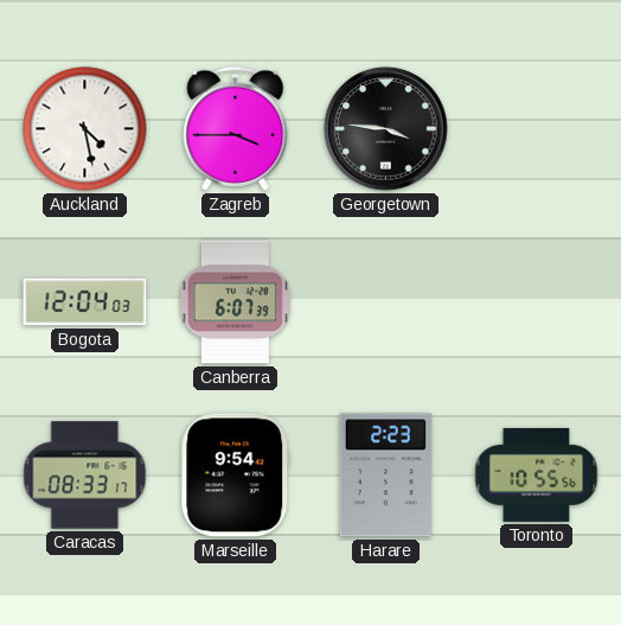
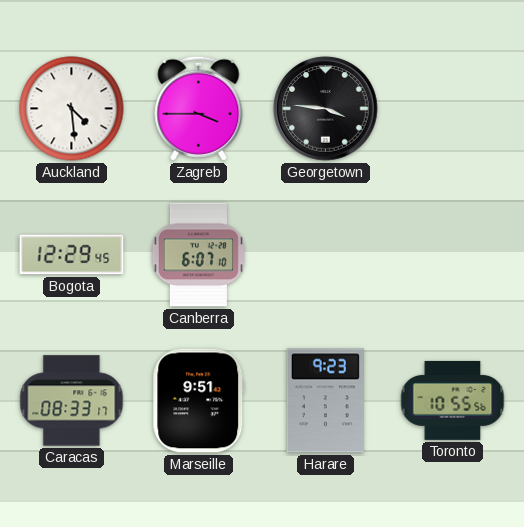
Auckland: 4:28 -> 4:29 (72, 109)
Bogota: 12:04 -> 12:29 (72, 255)
Canberra: 6:07:39 -> 6:07:10 (198, 255)
Marseille: 9:54 -> 9:51 (199, 401)
Harare: 2:23 -> 9:23 (325, 401)
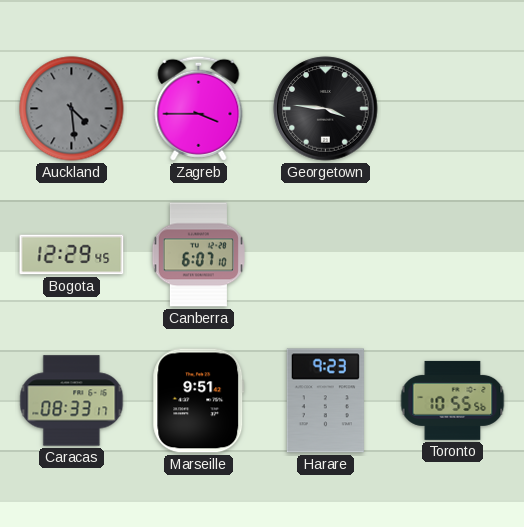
Auckland dial: white -> grey (72, 109)
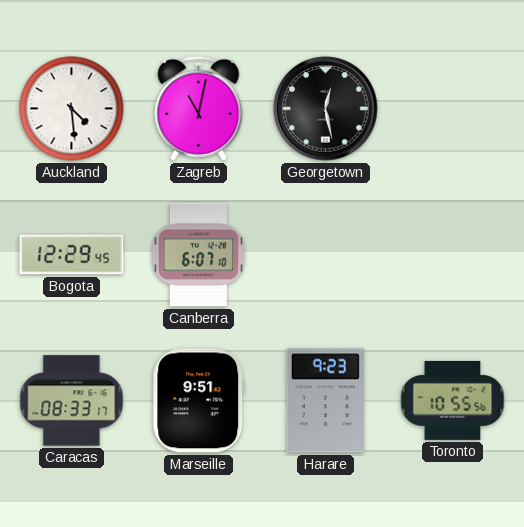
Auckland dial: grey -> white (72, 109)
Zagreb: 3:45 -> 11:02 (199, 108)
Georgetown: 3:46 -> 12:28 (326, 109)
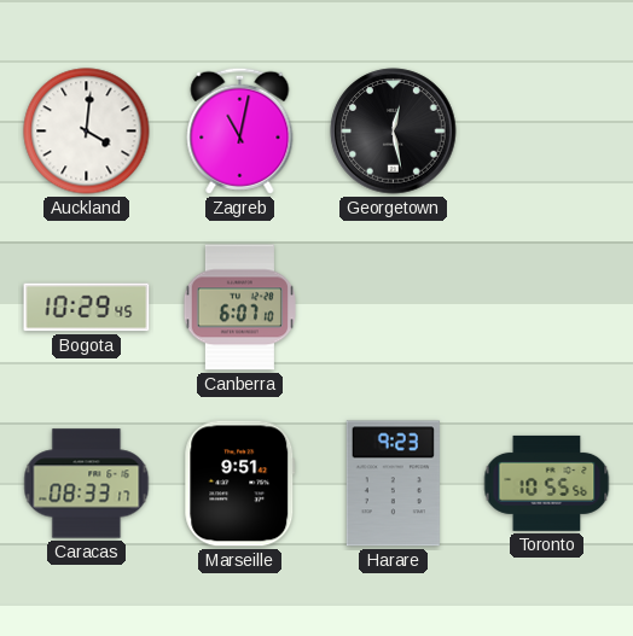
Auckland: 4:29 -> 4:01 (87, 132)
Bogota: 12:29 -> 10:29 (87, 308)
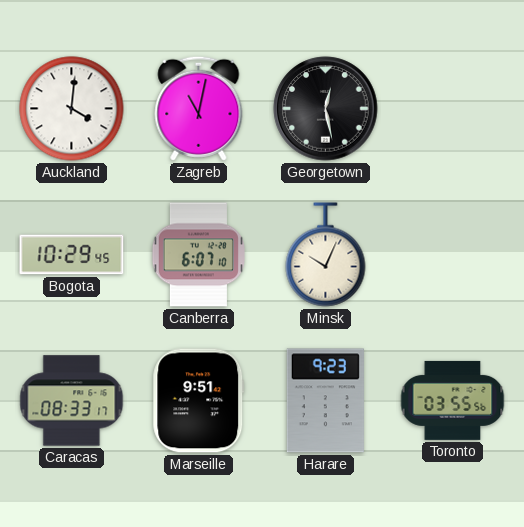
Minsk: none -> 10:04 (326, 255)
Toronto: 10:55 -> 03:55 (453, 400)
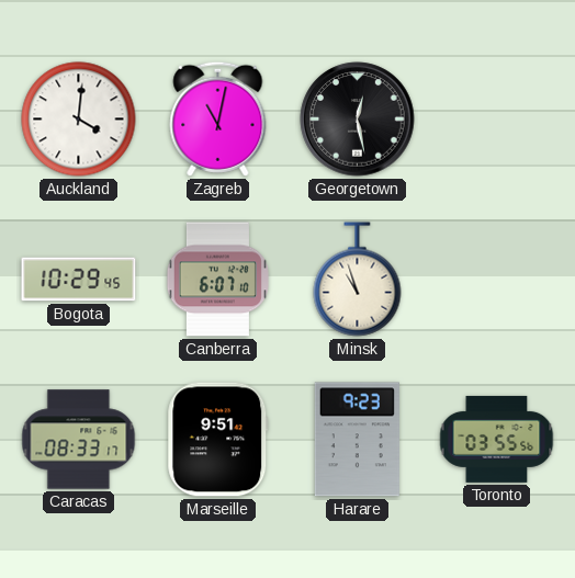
Minsk: 10:04 -> 10:57 (358, 280)
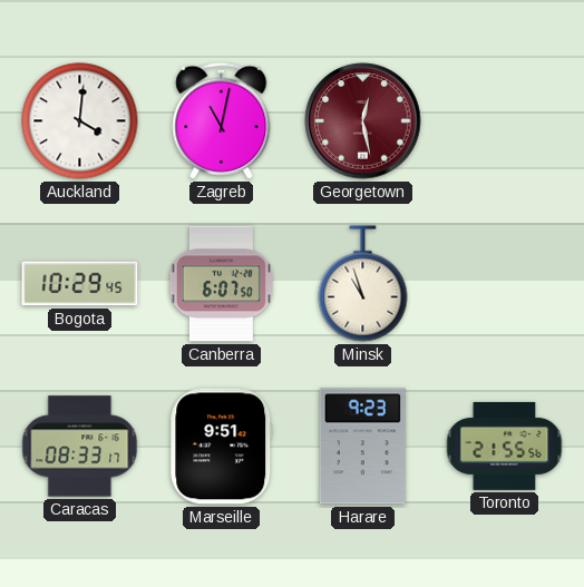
Georgetown dial: black -> burgundy (363, 121)
Canberra: 6:07:10 -> 6:07:50 (221, 284)
Toronto: 03:55 -> 21:55 (505, 446)
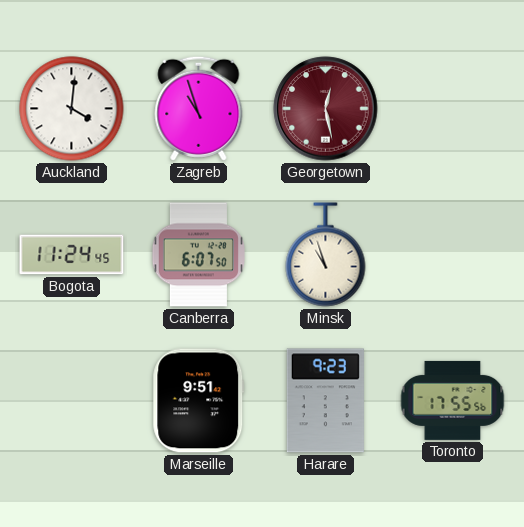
Zagreb: 11:02 -> 10:57 (199, 108)
Bogota: 10:29 -> 11:24 (72, 255)
Caracas: 08:33 -> none (80, 447)
Toronto: 21:55 -> 17:55 (453, 400)
